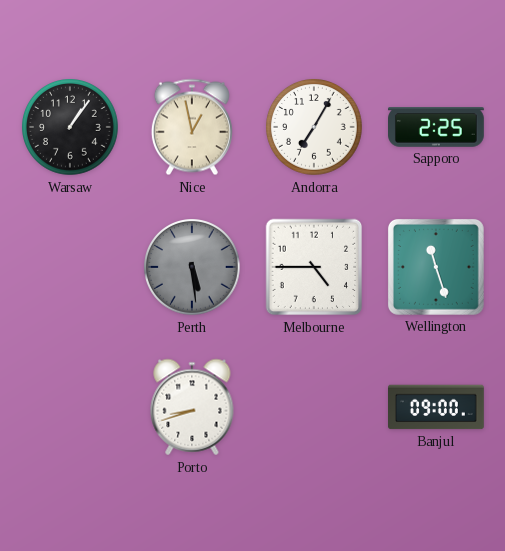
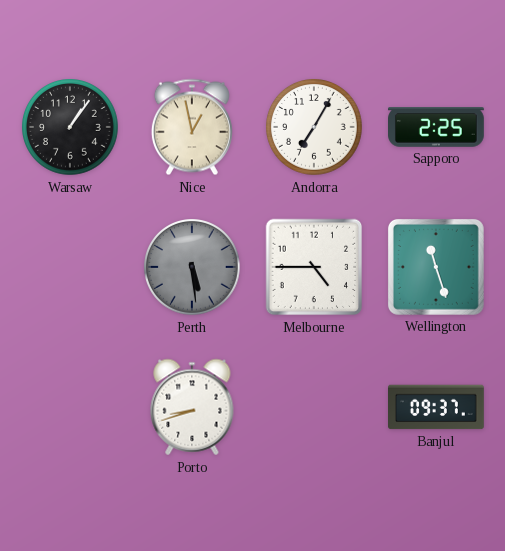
Banjul: 09:00 -> 09:37 (437, 407)
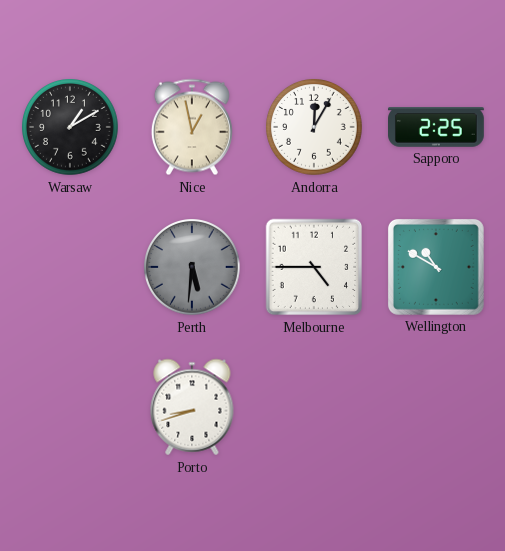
Warsaw: 1:06 -> 1:10 (71, 128)
Andorra: 7:05 -> 12:05 (315, 128)
Perth: 5:29 -> 5:31 (193, 268)
Wellington: 11:27 -> 10:50 (436, 267)
Banjul: 09:37 -> none (437, 407)
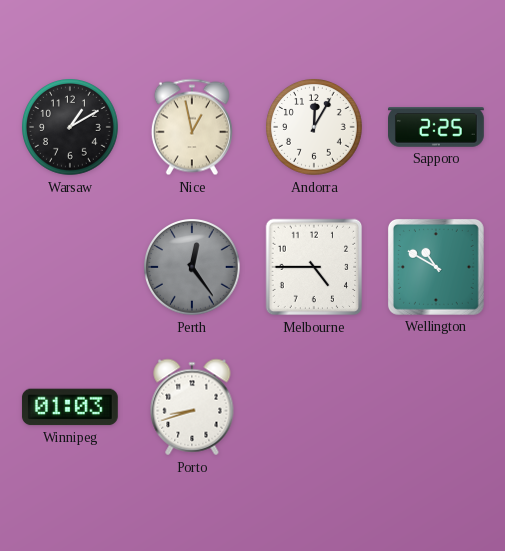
Perth: 5:31 -> 12:24 (193, 268)
Winnipeg: none -> 01:03 (70, 407)
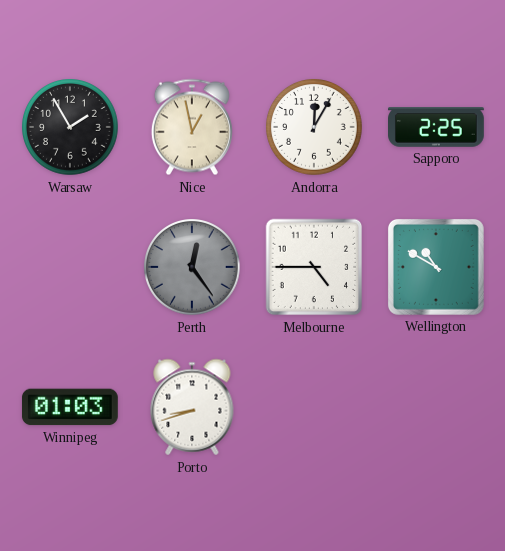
Warsaw: 1:10 -> 1:55 (71, 128)
